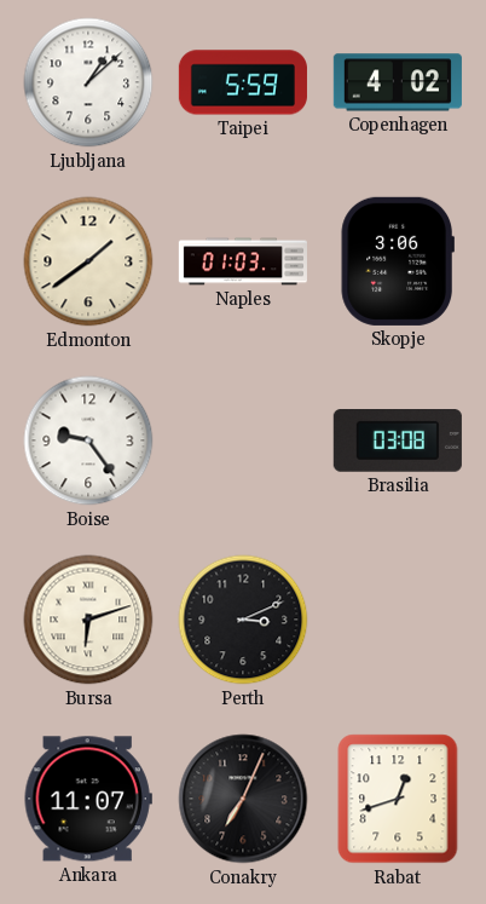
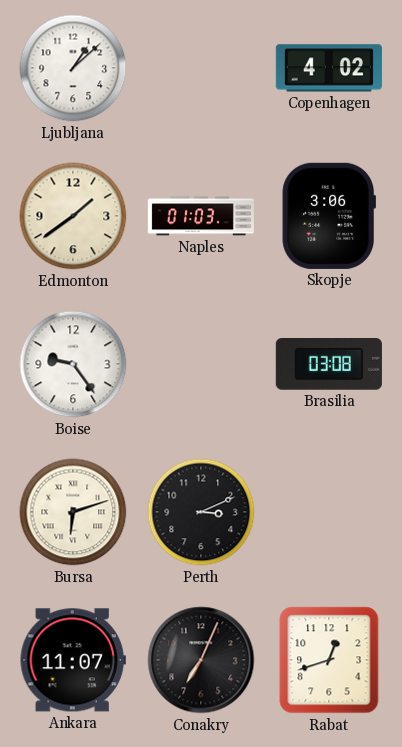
Taipei: 5:59 -> none (243, 82)
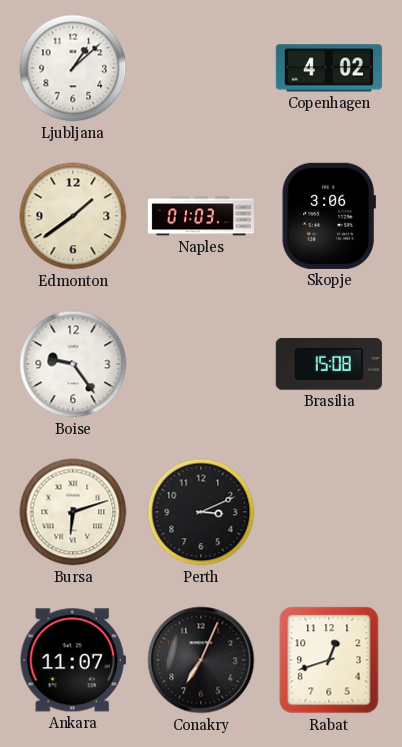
Brasilia: 03:08 -> 15:08 (329, 365)
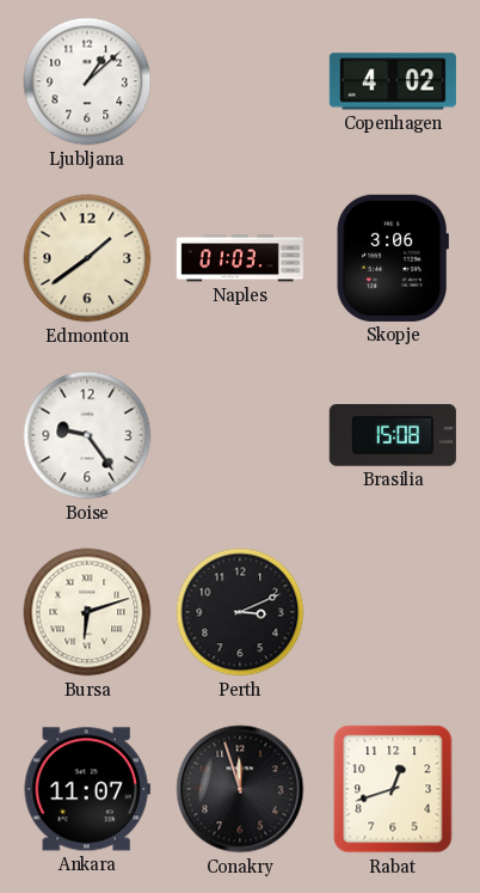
Conakry: 7:04 -> 11:57 (240, 789)
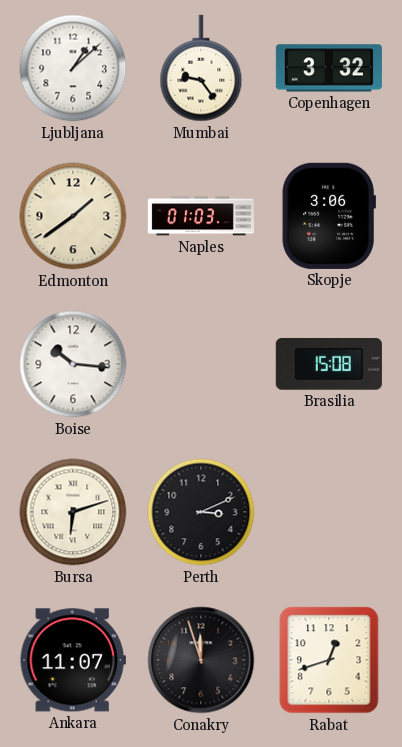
Mumbai: none -> 9:24 (201, 68)
Copenhagen: 4:02 -> 3:32 (329, 68)
Boise: 9:24 -> 10:16 (73, 364)
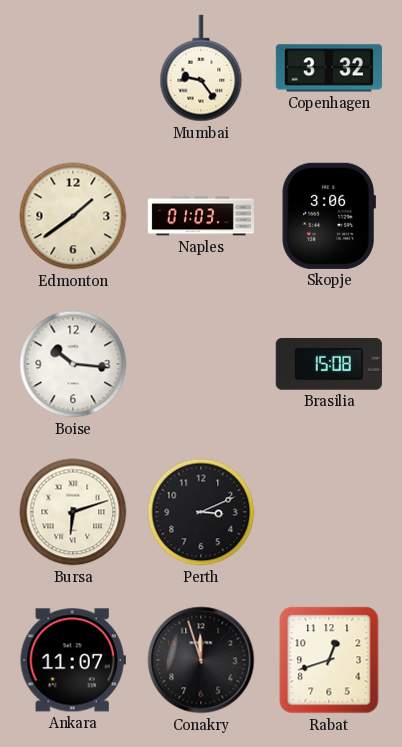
Ljubljana: 1:08 -> none (73, 68)
